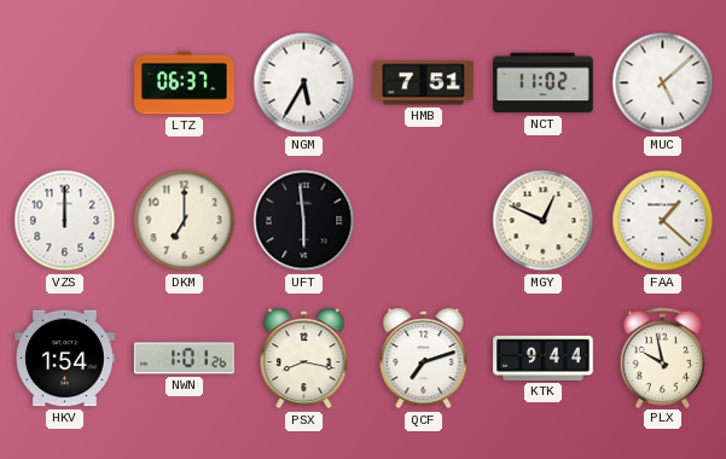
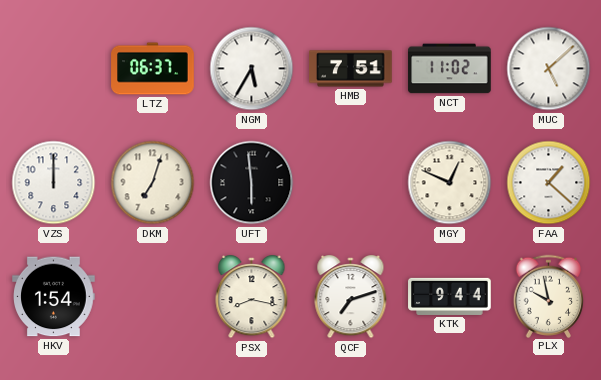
DKM: 7:00 -> 7:03 (153, 183)
NWN: 1:01 -> none (185, 359)
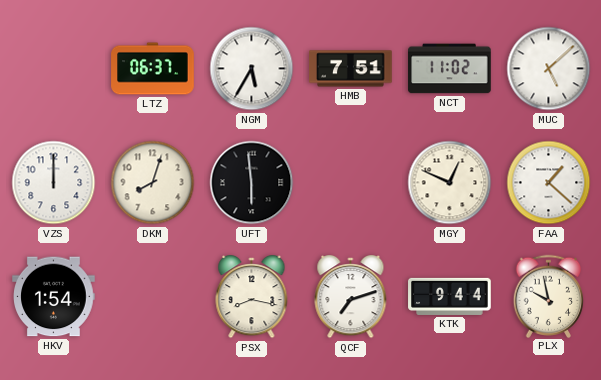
DKM: 7:03 -> 8:03 (153, 183)
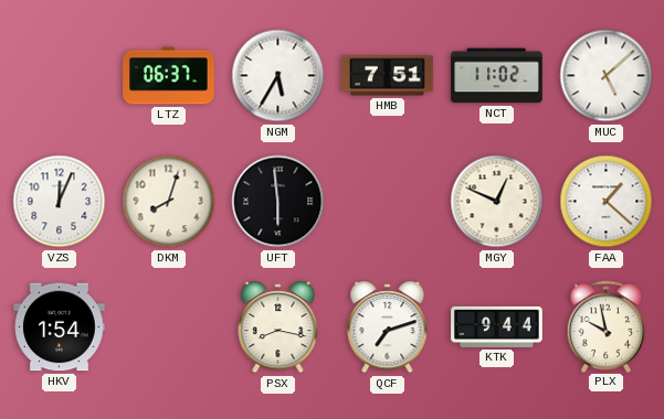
VZS: 12:00 -> 12:04 (60, 202)
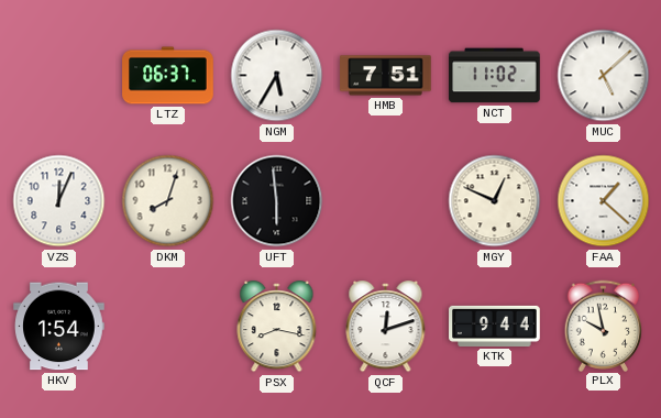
QCF: 7:12 -> 12:12 (386, 327)
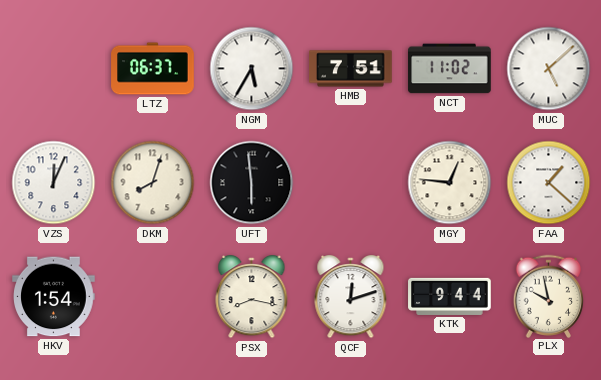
MGY: 12:49 -> 12:46 (450, 183)
